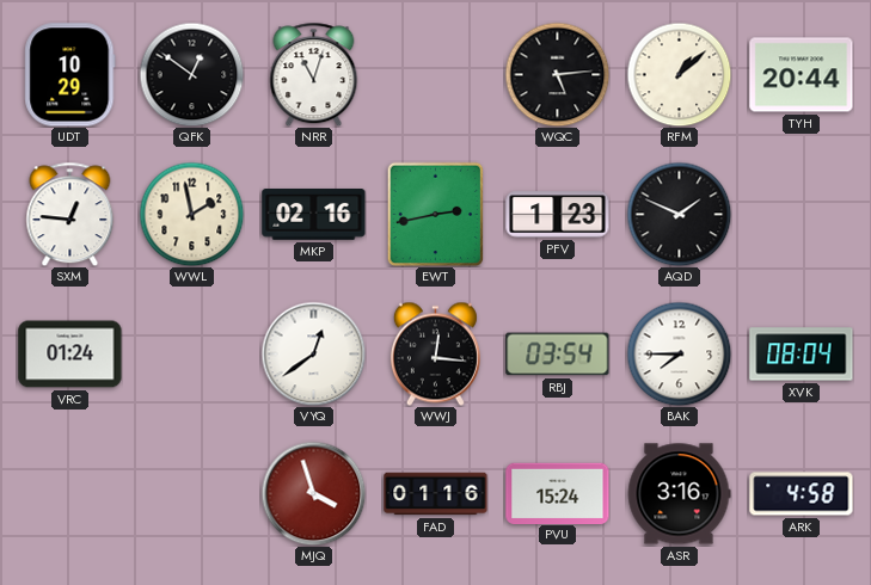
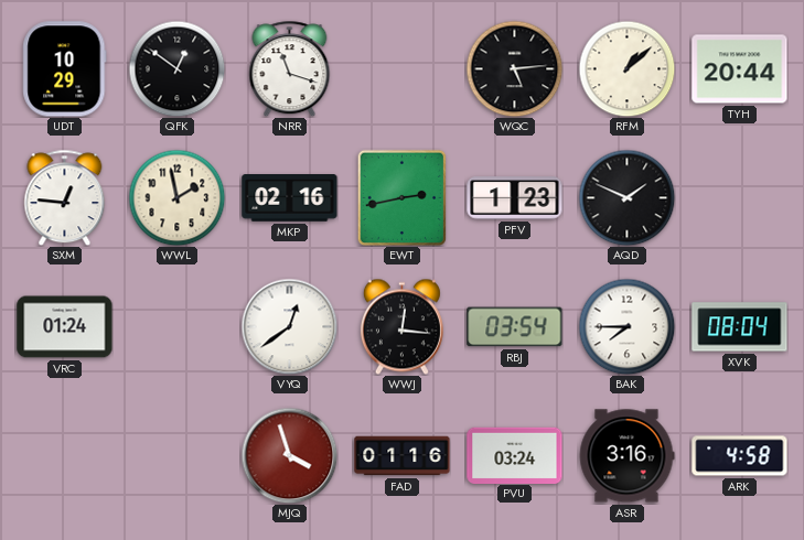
NRR: 11:03 -> 11:18 (290, 68)
PVU: 15:24 -> 03:24 (515, 455)
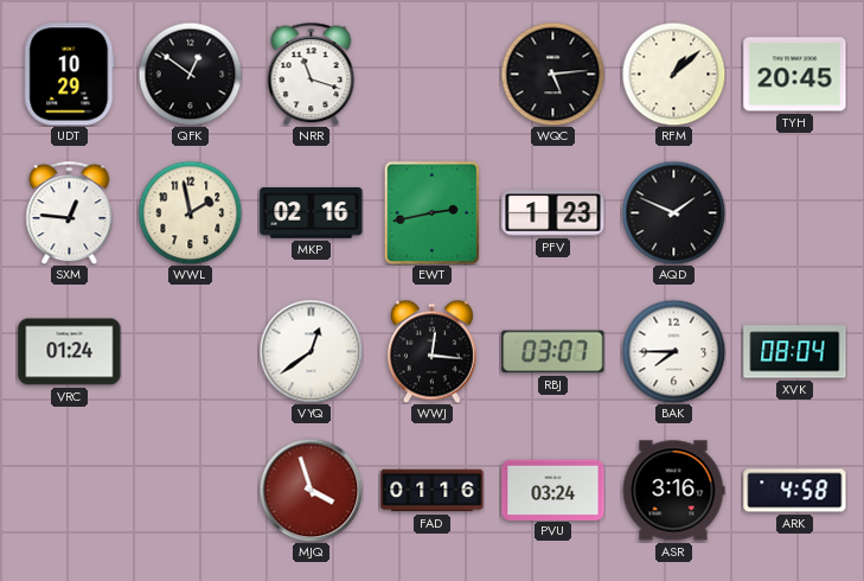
TYH: 20:44 -> 20:45 (795, 75)
RBJ: 03:54 -> 03:07 (553, 352)
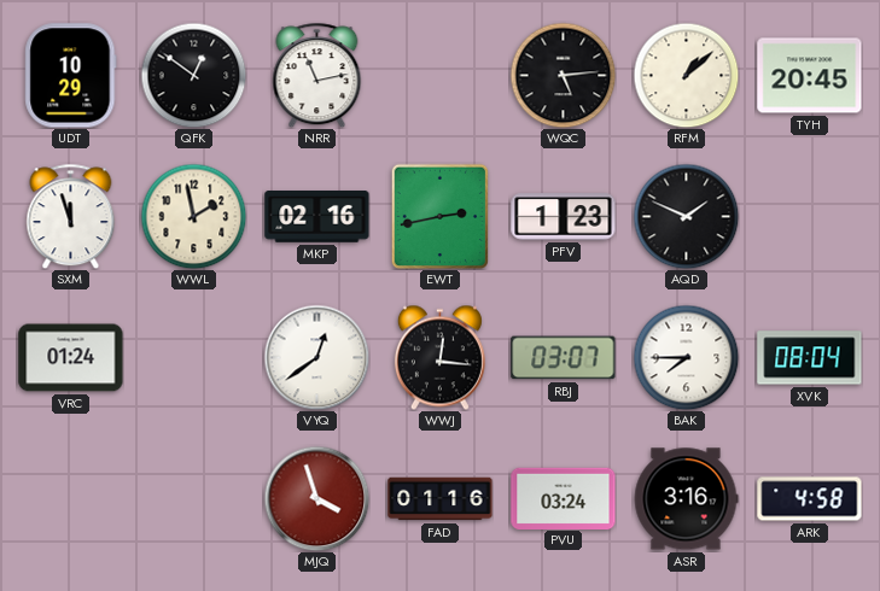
NRR: 11:18 -> 11:13 (317, 75)
SXM: 12:46 -> 11:57 (71, 216)
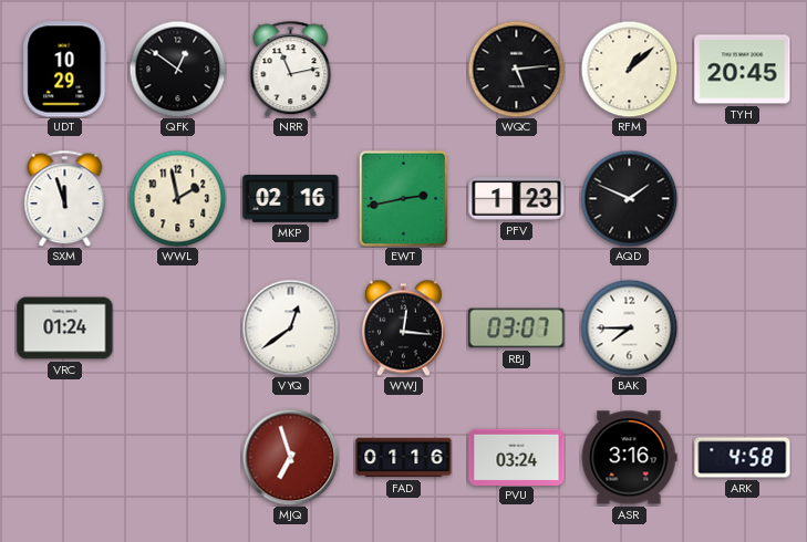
XVK: 08:04 -> none (810, 358)
MJQ: 3:57 -> 6:57 (290, 457)
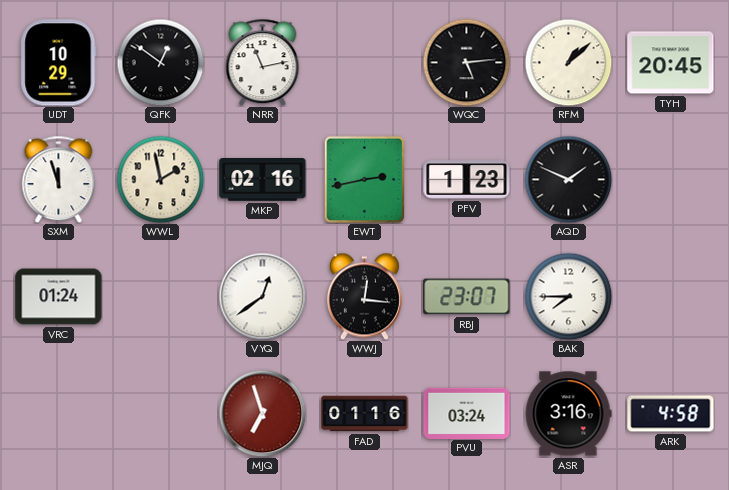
RBJ: 03:07 -> 23:07 (467, 297)
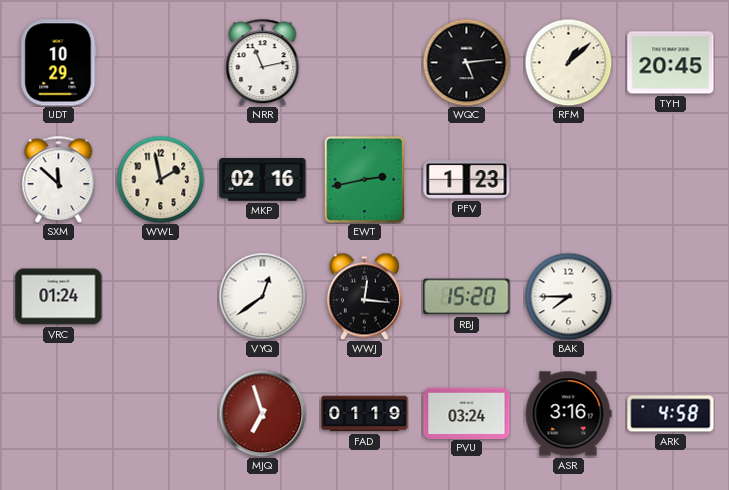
QFK: 12:51 -> none (160, 62)
SXM: 11:57 -> 11:52 (59, 179)
AQD: 1:49 -> none (568, 179)
RBJ: 23:07 -> 15:20 (467, 297)
FAD: 01:16 -> 01:19 (365, 414)
